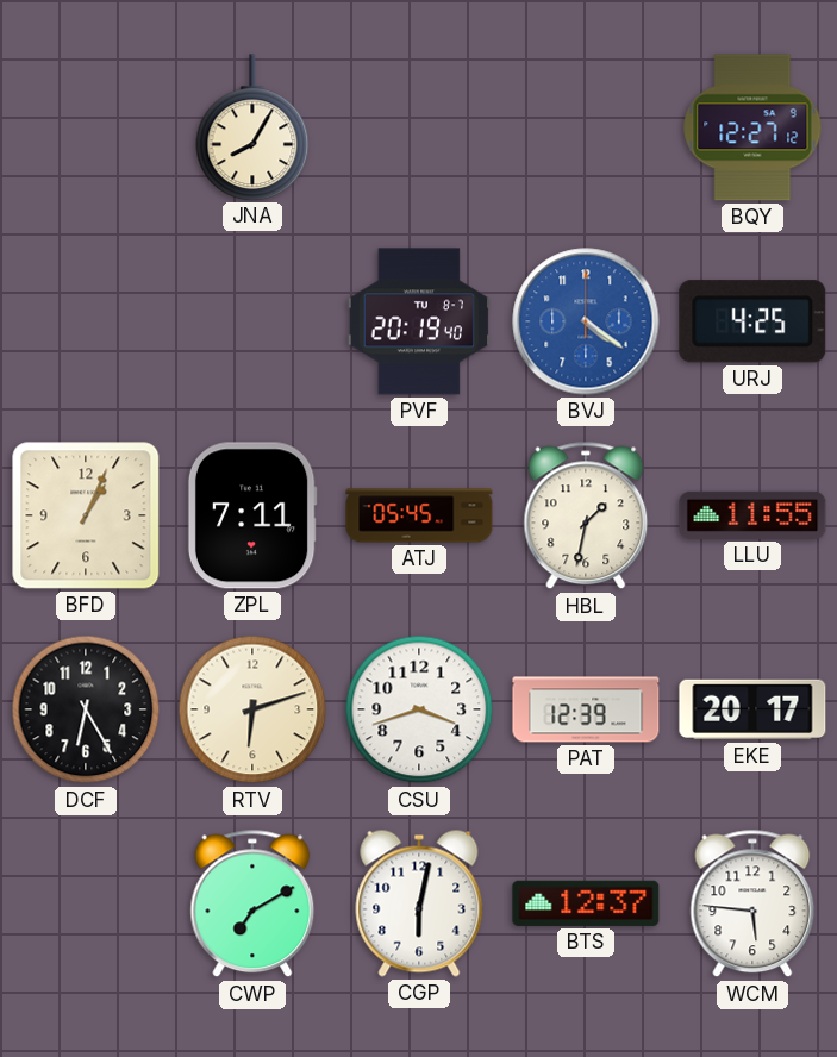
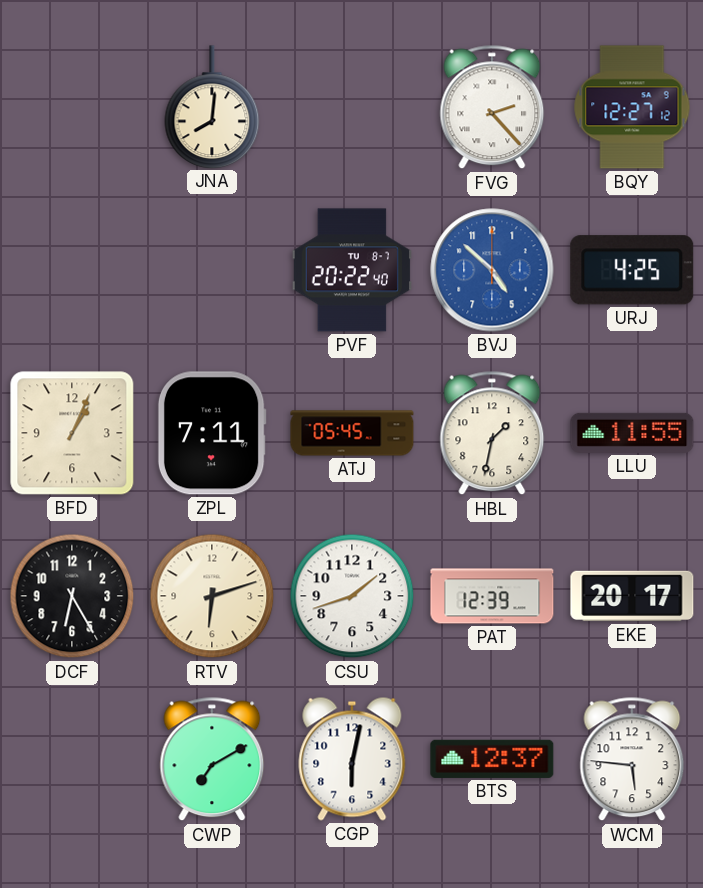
JNA: 8:05 -> 8:01 (212, 107)
FVG: none -> 2:23 (492, 107)
PVF: 20:19 -> 20:22 (351, 270)
BVJ: 4:21 -> 4:52 (492, 270)
CSU: 3:42 -> 1:42 (352, 596)
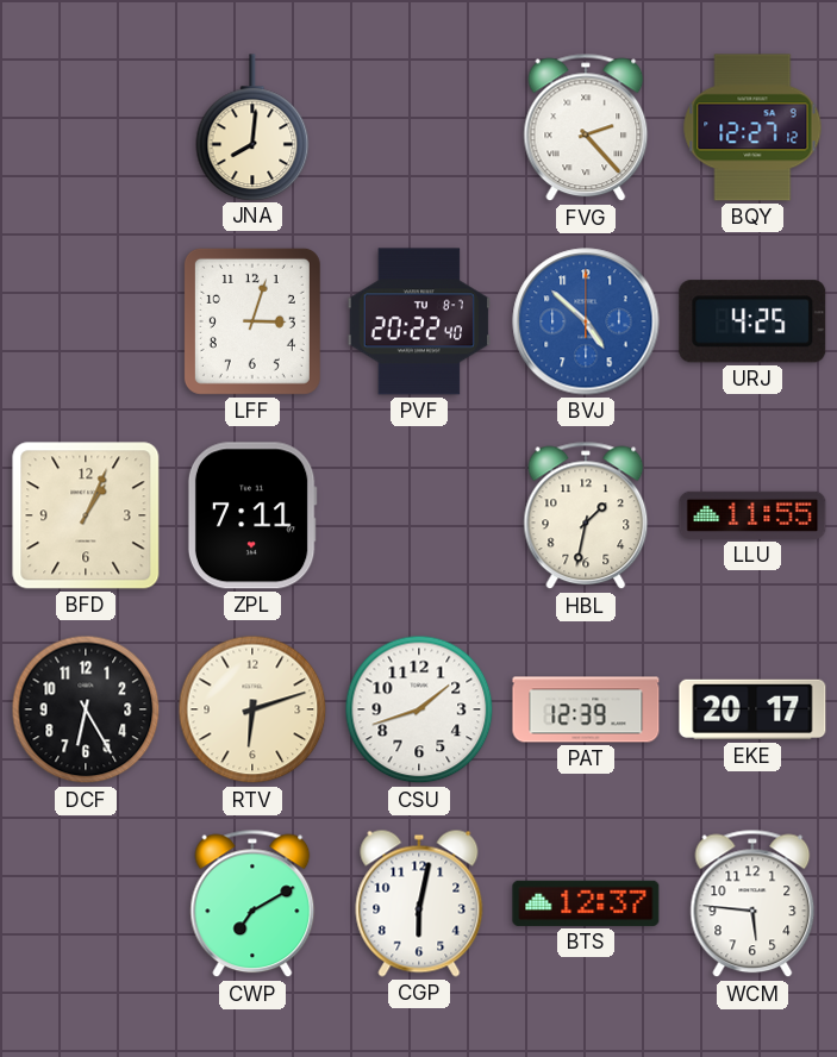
LFF: none -> 3:03 (252, 321)
ATJ: 05:45 -> none (352, 433)
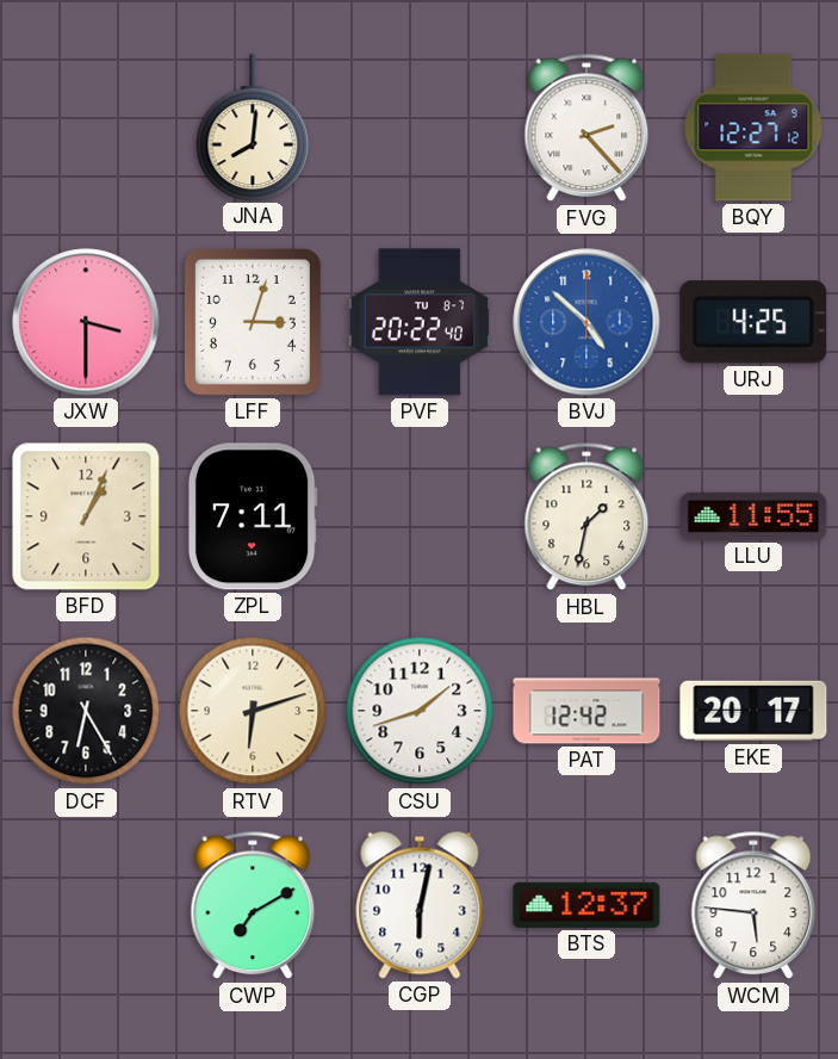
JXW: none -> 3:30 (86, 322)
PAT: 12:39 -> 12:42 (586, 711)
